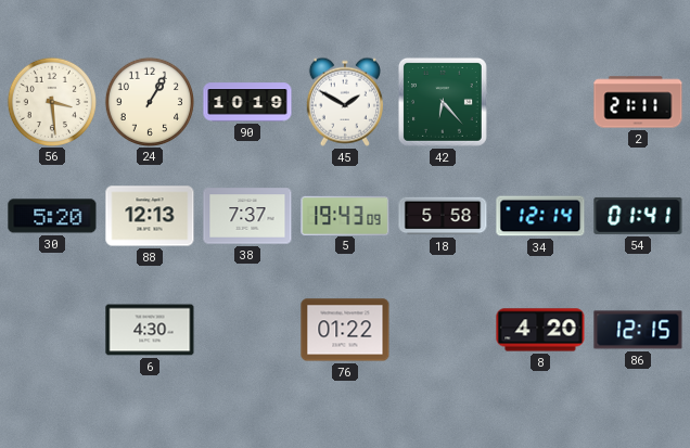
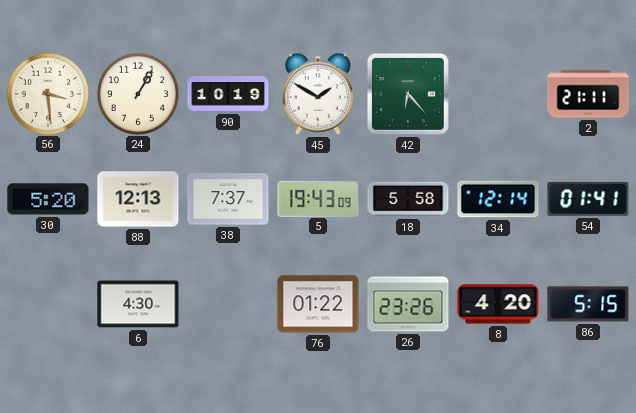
26: none -> 23:26 (408, 304)
86: 12:15 -> 5:15 (588, 304)
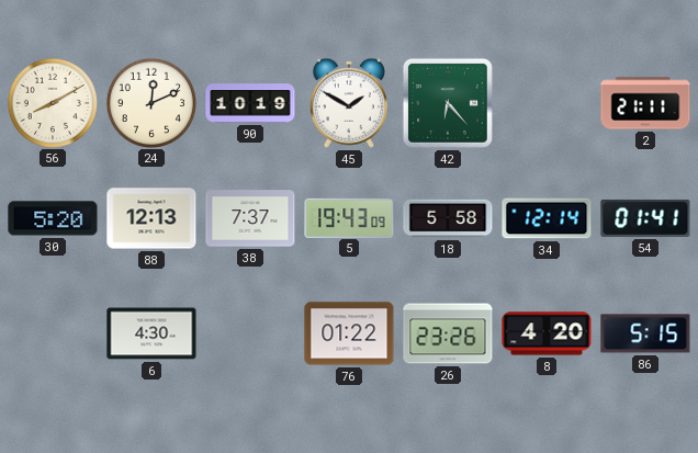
56: 3:29 -> 8:10 (52, 102)
24: 1:05 -> 12:11 (150, 102)
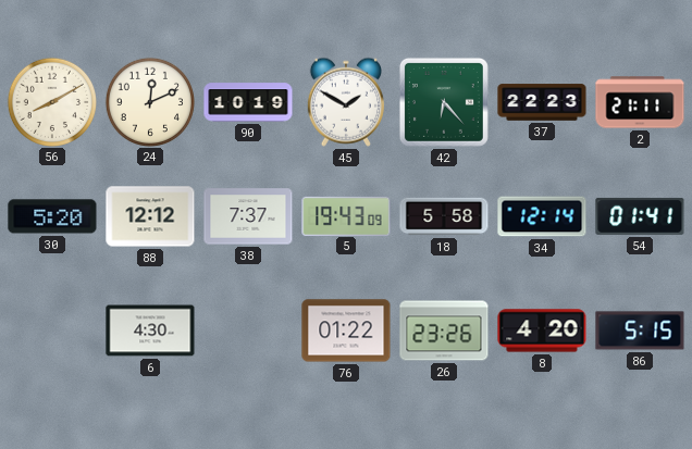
37: none -> 22:23 (542, 102)
88: 12:13 -> 12:12 (150, 216)
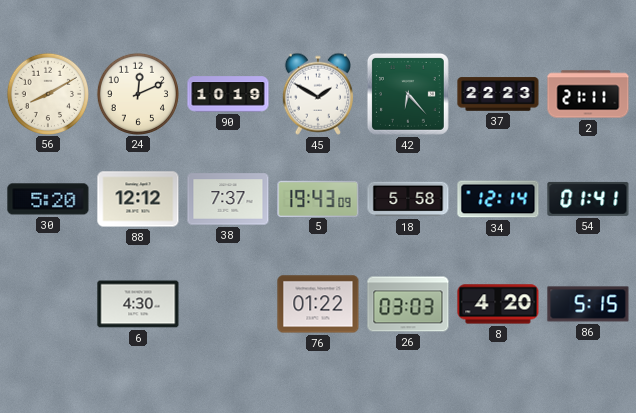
26: 23:26 -> 03:03 (408, 304)
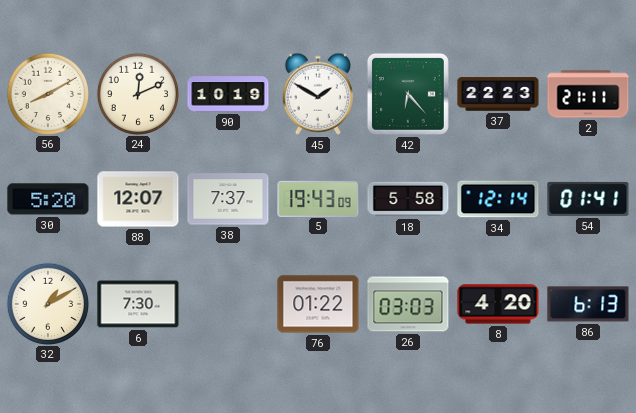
88: 12:12 -> 12:07 (138, 199)
32: none -> 1:10 (47, 303)
6: 4:30 -> 7:30 (138, 304)
86: 5:15 -> 6:13 (588, 304)
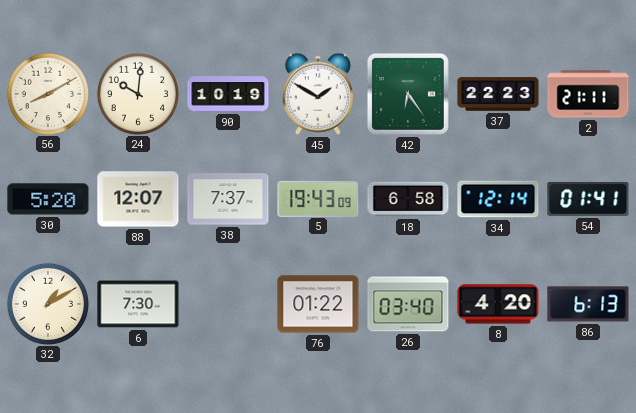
24: 12:11 -> 10:01 (137, 93)
42: 6:23 -> 6:24 (408, 94)
18: 5:58 -> 6:58 (408, 199)
26: 03:03 -> 03:40 (408, 304)
